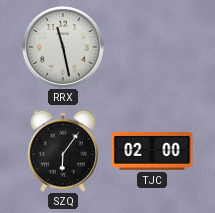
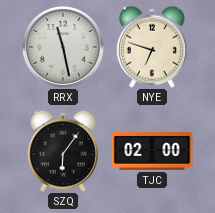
NYE: none -> 6:48 (152, 47)
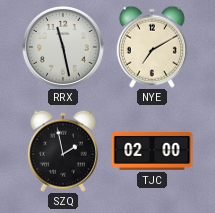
NYE: 6:48 -> 7:10 (152, 47)
SZQ: 6:06 -> 1:58 (63, 151)
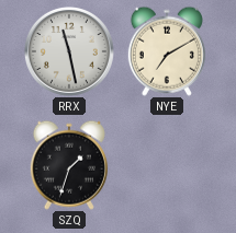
SZQ: 1:58 -> 1:33 (69, 165)
TJC: 02:00 -> none (152, 152)
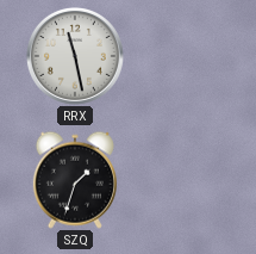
NYE: 7:10 -> none (167, 51)
